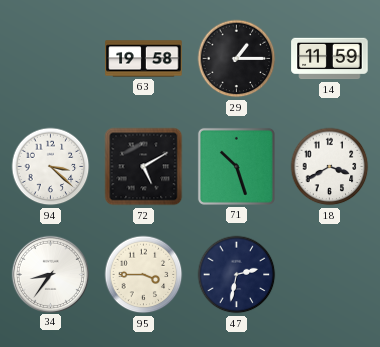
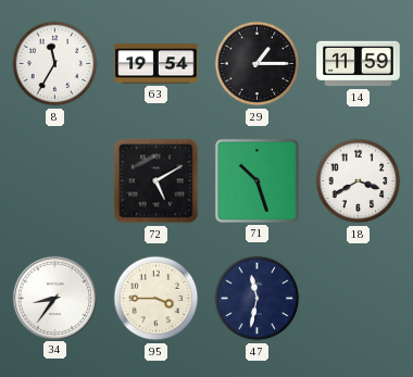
8: none -> 11:35 (55, 64)
63: 19:58 -> 19:54 (157, 64)
94: 3:22 -> none (51, 167)
47: 2:32 -> 11:32 (258, 299)
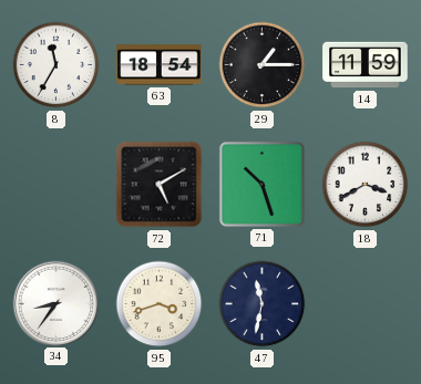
63: 19:54 -> 18:54 (160, 65)
95: 3:45 -> 3:42 (160, 304)
